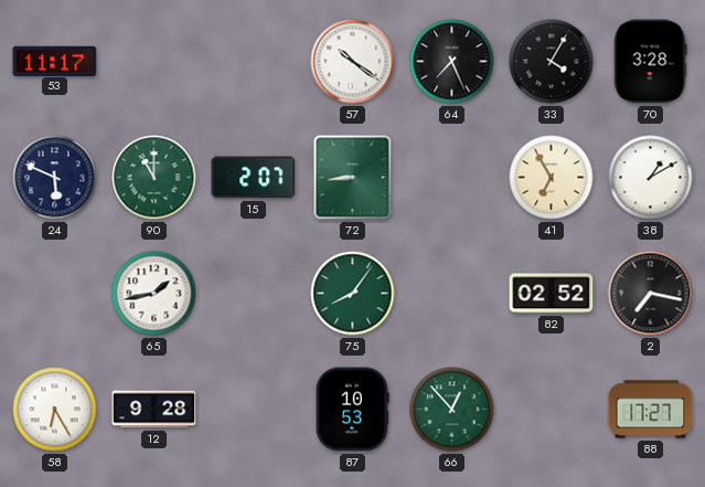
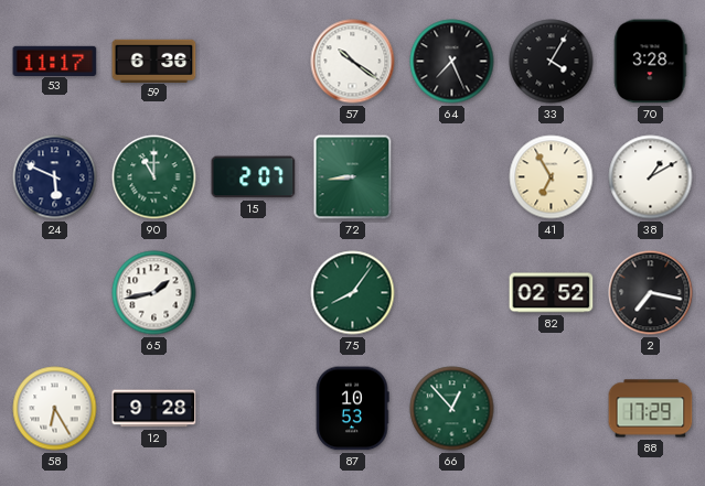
59: none -> 6:36 (154, 61)
88: 17:27 -> 17:29 (651, 409)
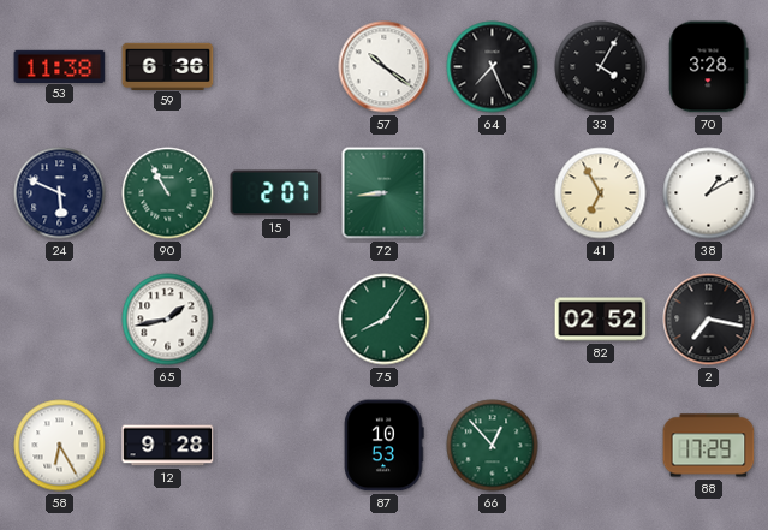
53: 11:17 -> 11:38 (60, 66)
90: 11:00 -> 10:55 (168, 193)
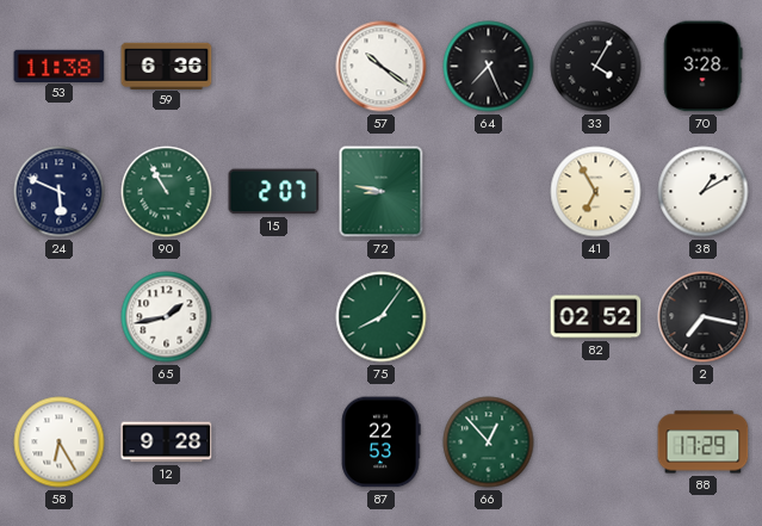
72: 8:44 -> 8:47 (382, 192)
87: 10:53 -> 22:53 (380, 443)
